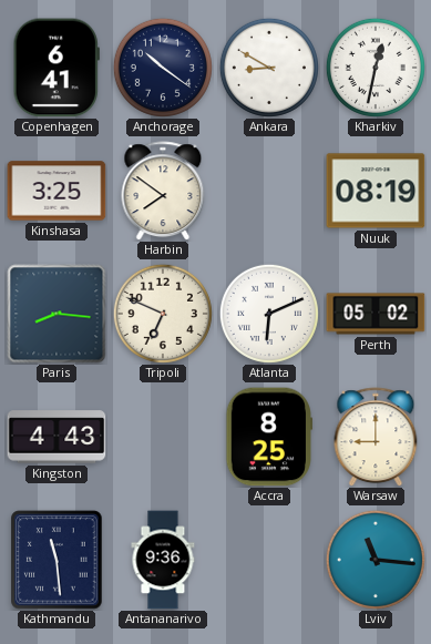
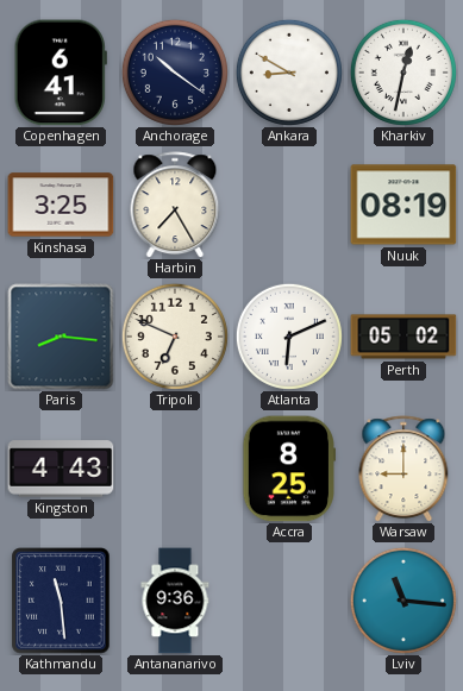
Harbin: 7:51 -> 7:25 (175, 205)
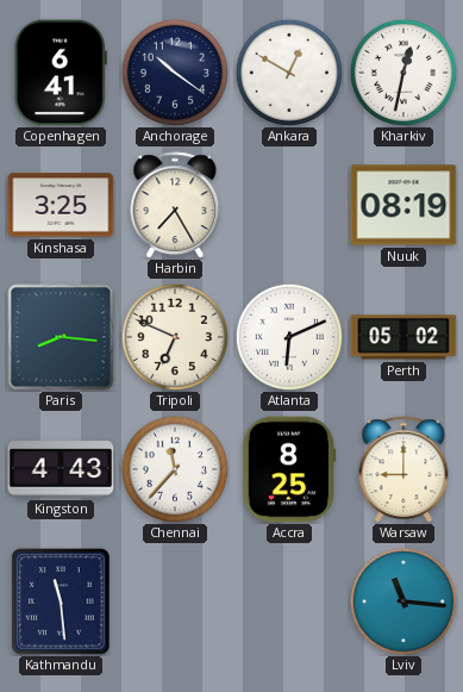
Ankara: 8:50 -> 12:50 (289, 73)
Chennai: none -> 11:37 (175, 469)
Antananarivo: 9:36 -> none (175, 601)
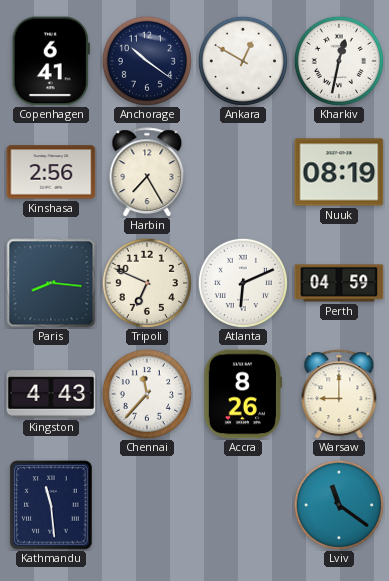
Kinshasa: 3:25 -> 2:56 (51, 172)
Perth: 05:02 -> 04:59 (339, 283)
Accra: 8:25 -> 8:26 (242, 394)
Lviv: 11:16 -> 11:21 (339, 505)
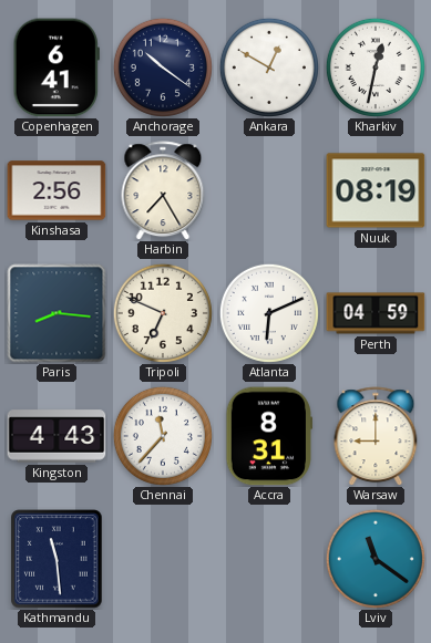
Accra: 8:26 -> 8:31 (268, 436)
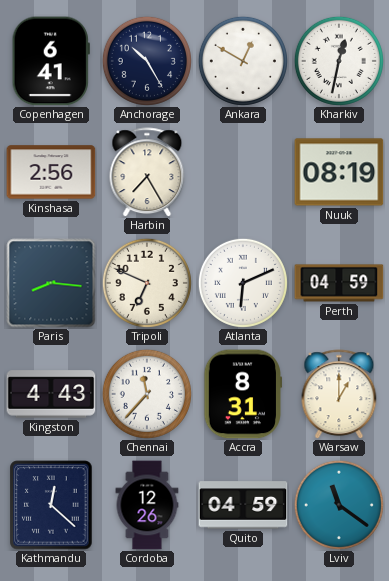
Anchorage: 10:21 -> 10:25 (147, 61)
Warsaw: 9:00 -> 1:00 (339, 394)
Kathmandu: 11:29 -> 12:22 (51, 505)
Cordoba: none -> 12:26 (147, 505)
Quito: none -> 04:59 (243, 505)
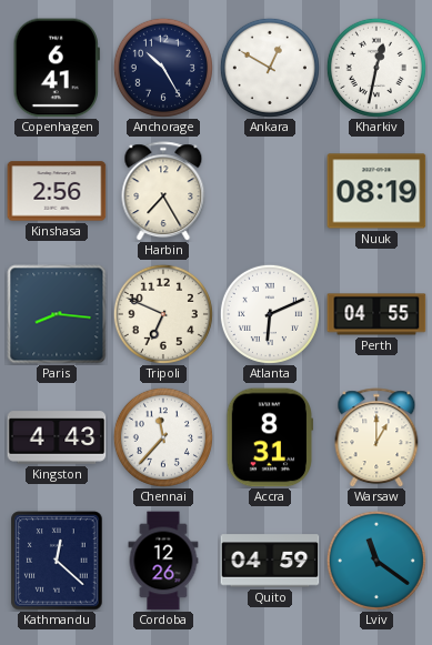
Perth: 04:59 -> 04:55 (376, 314)
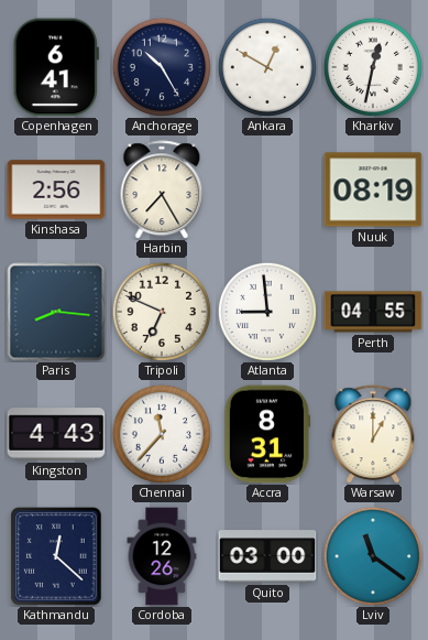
Atlanta: 6:11 -> 8:59 (267, 312)
Quito: 04:59 -> 03:00 (267, 556)
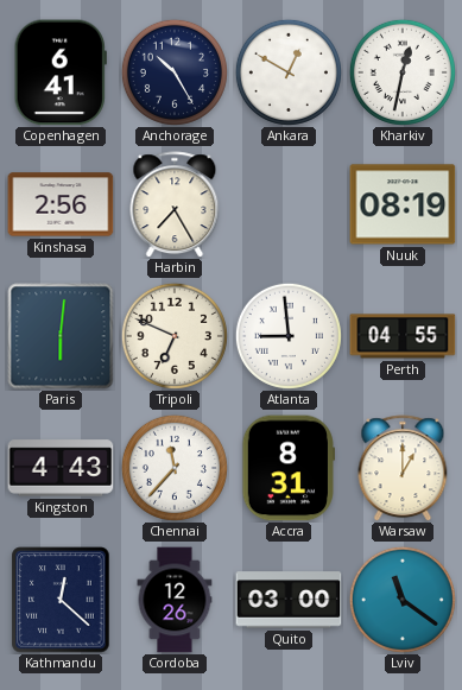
Paris: 8:16 -> 6:01 (61, 336)
